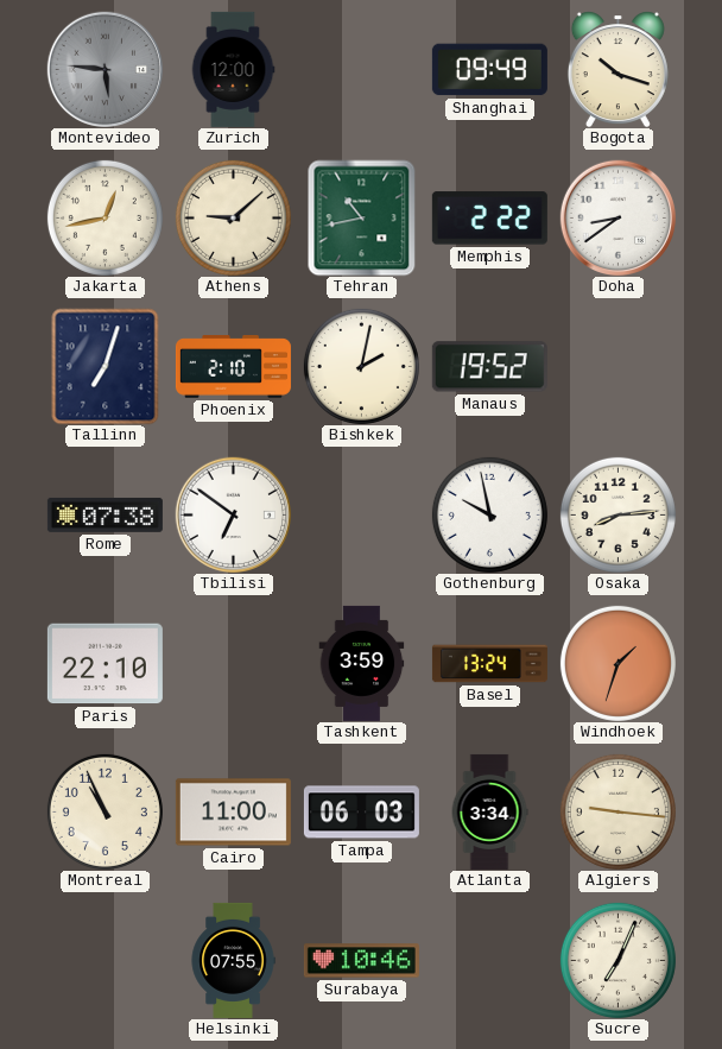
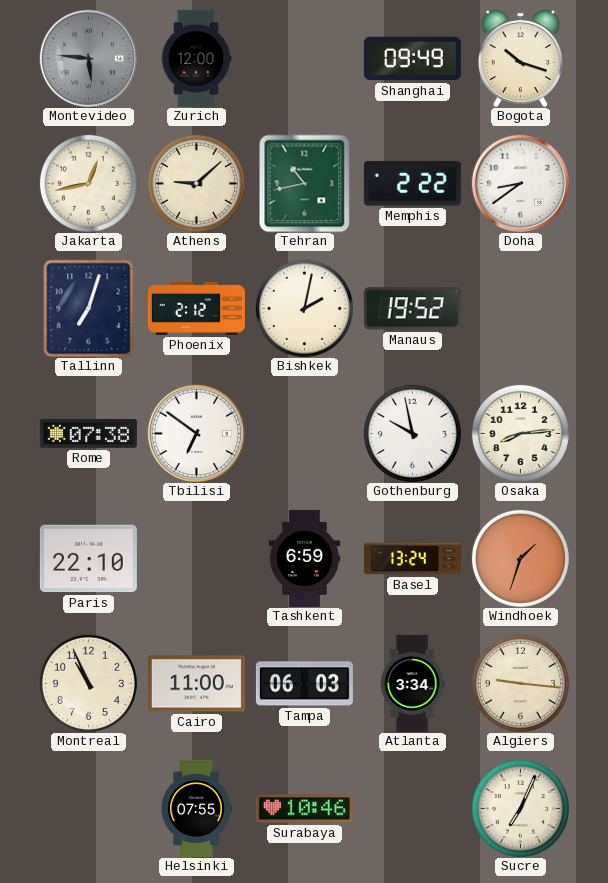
Phoenix: 2:10 -> 2:12 (196, 309)
Tashkent: 3:59 -> 6:59 (305, 558)
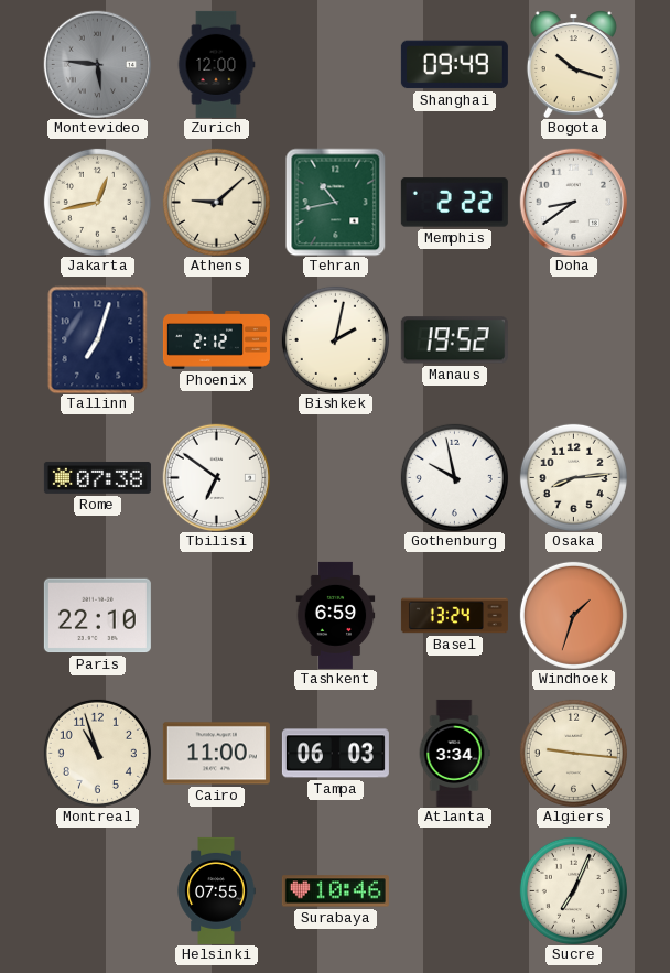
Montreal: 10:56 -> 10:57 (97, 753)
